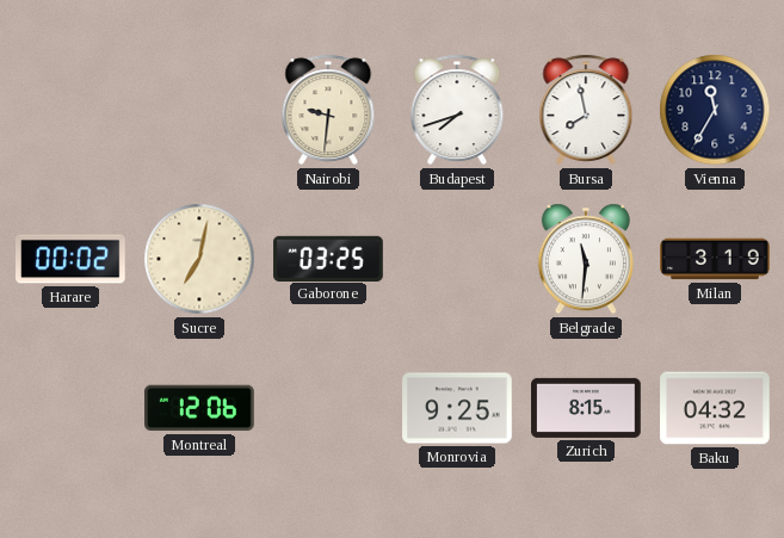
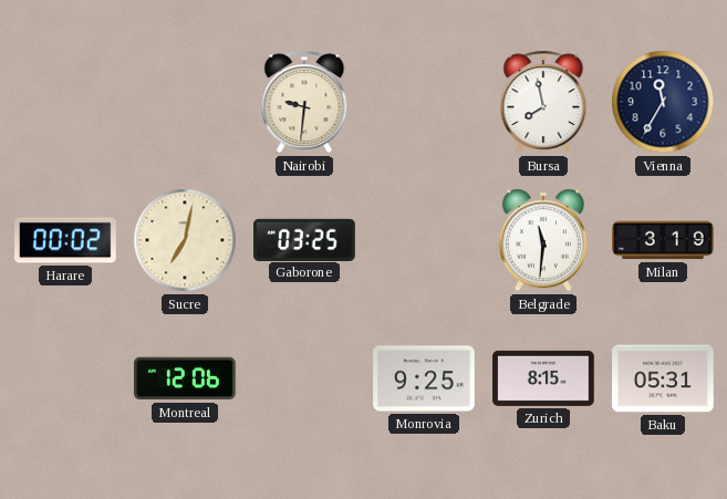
Budapest: 7:42 -> none (457, 110)
Baku: 04:32 -> 05:31 (663, 378)
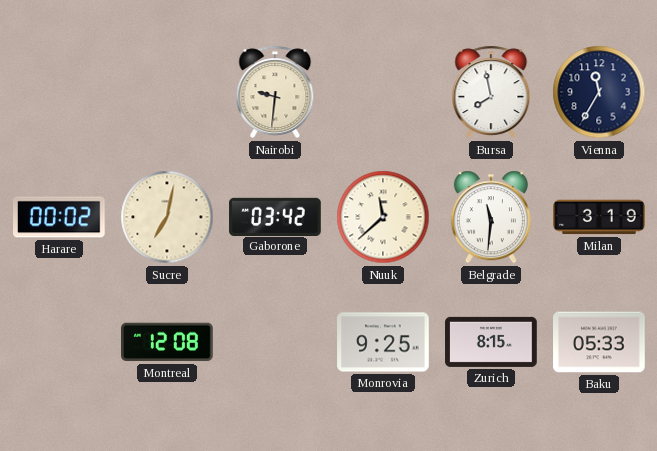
Gaborone: 03:25 -> 03:42 (275, 216)
Nuuk: none -> 11:38 (383, 217)
Montreal: 12:06 -> 12:08 (168, 342)
Baku: 05:31 -> 05:33 (599, 342)
